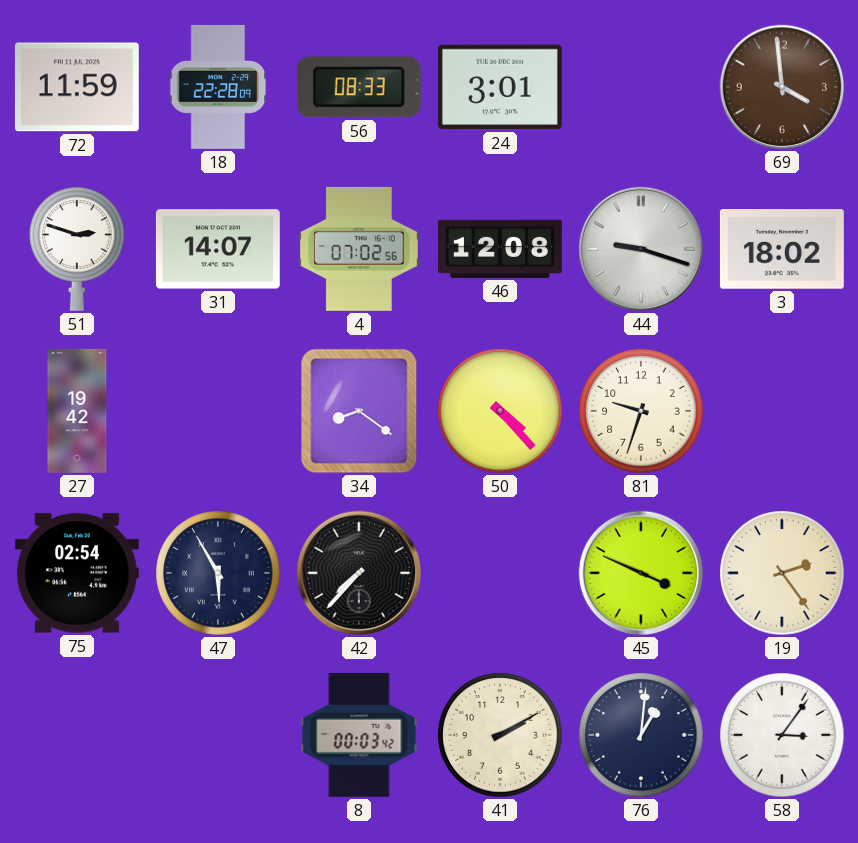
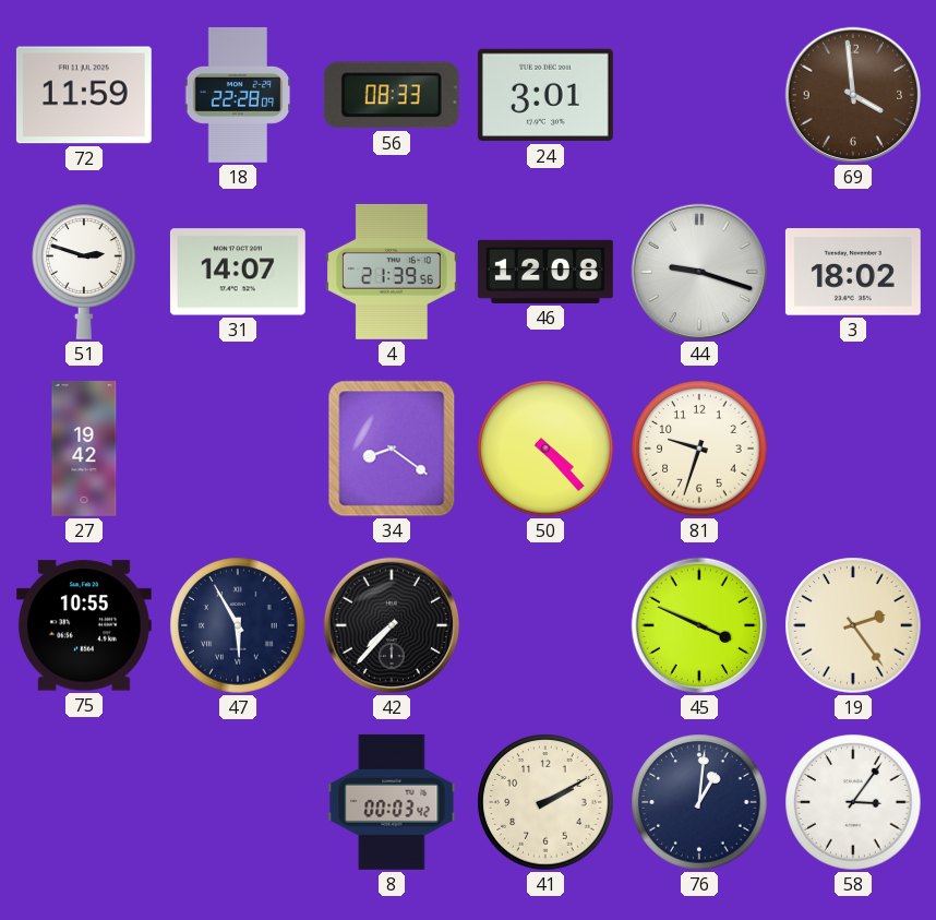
4: 07:02 -> 21:39 (393, 272)
75: 02:54 -> 10:55 (84, 625)
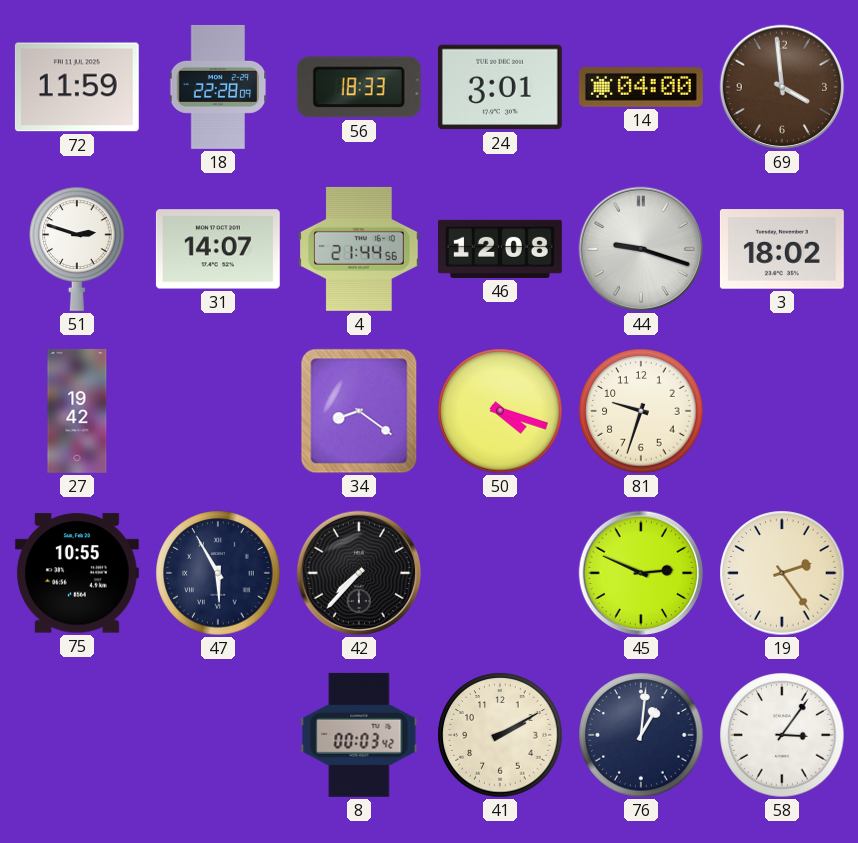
56: 08:33 -> 18:33 (359, 87)
14: none -> 04:00 (641, 87)
4: 21:39 -> 21:44 (360, 249)
50: 4:23 -> 4:18 (500, 411)
45: 3:49 -> 2:49 (641, 573)
